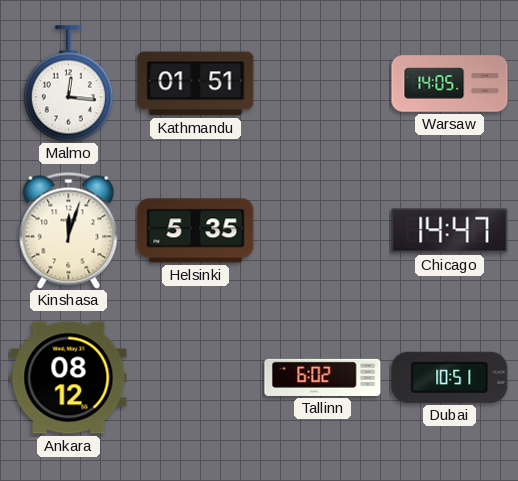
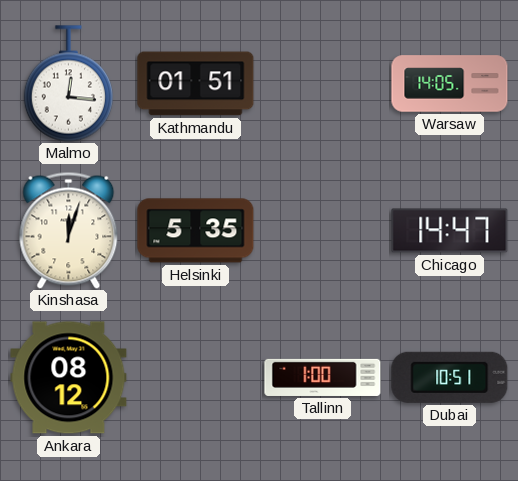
Tallinn: 6:02 -> 1:00 (323, 377)
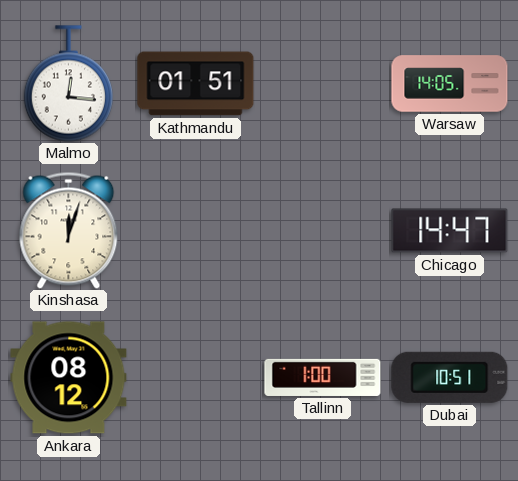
Helsinki: 5:35 -> none (196, 231)
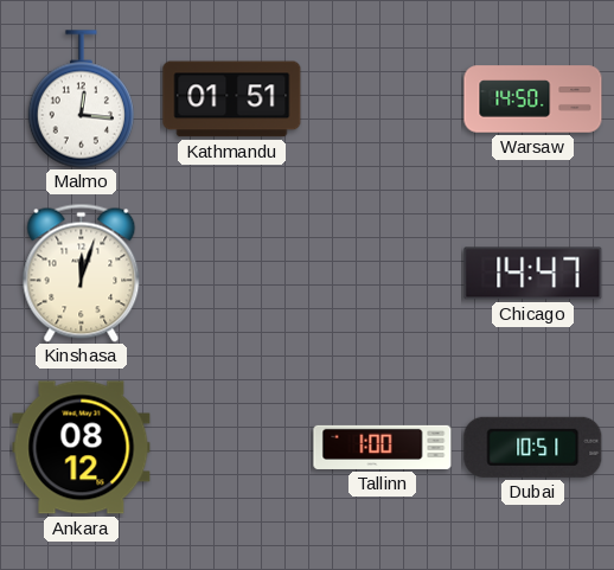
Warsaw: 14:05 -> 14:50 (533, 100)
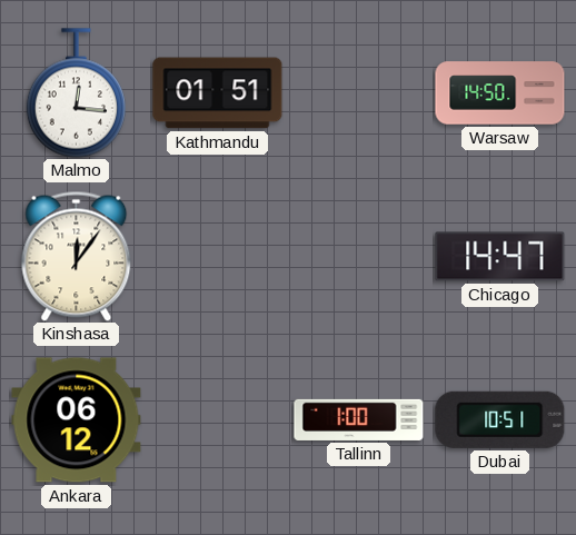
Kinshasa: 12:03 -> 12:06 (77, 256)
Ankara: 08:12 -> 06:12 (77, 420)
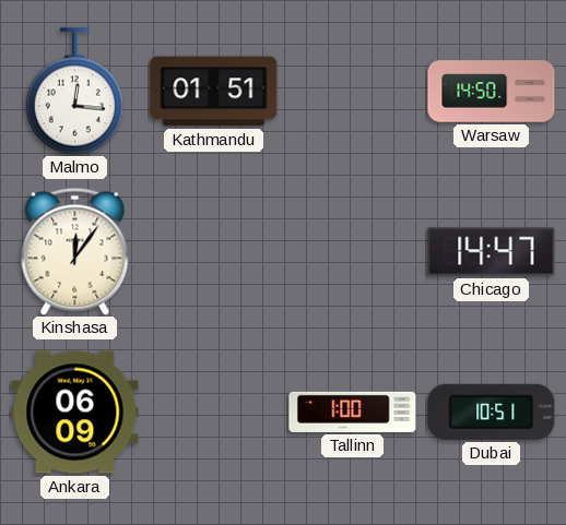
Ankara: 06:12 -> 06:09 (75, 413)
